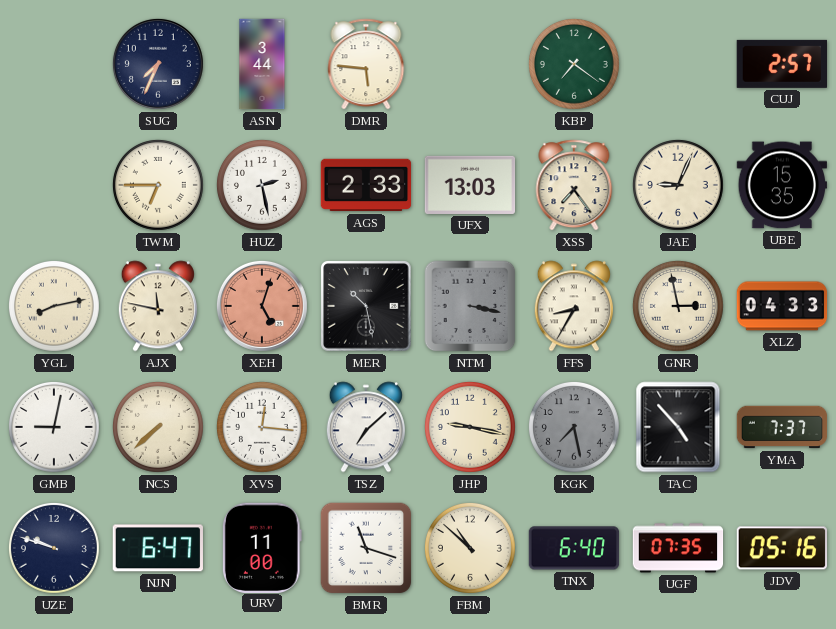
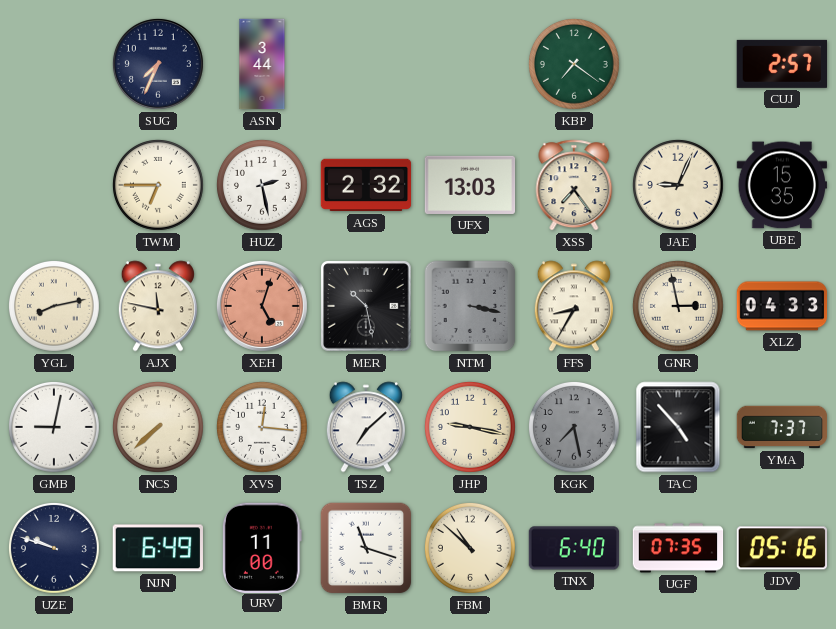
DMR: 5:46 -> none (366, 64)
AGS: 2:33 -> 2:32 (366, 185)
NJN: 6:47 -> 6:49 (158, 548)
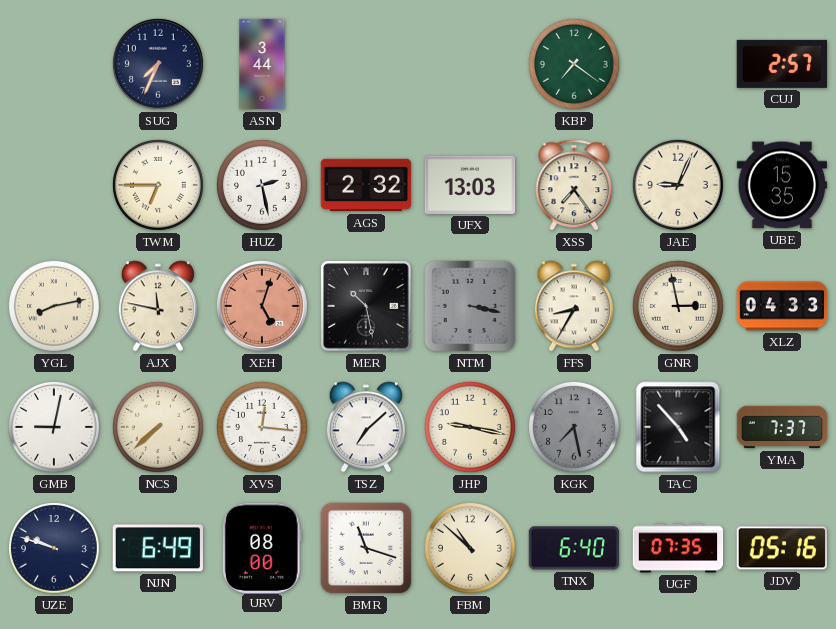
URV: 11:00 -> 08:00 (262, 547)
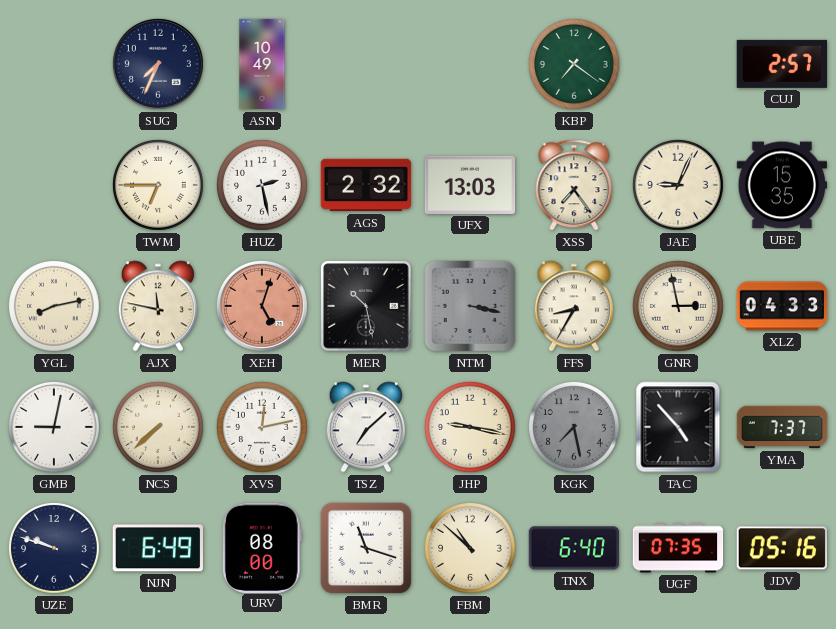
ASN: 3:44 -> 10:49 (262, 64)
XVS: 12:16 -> 12:13 (262, 427)
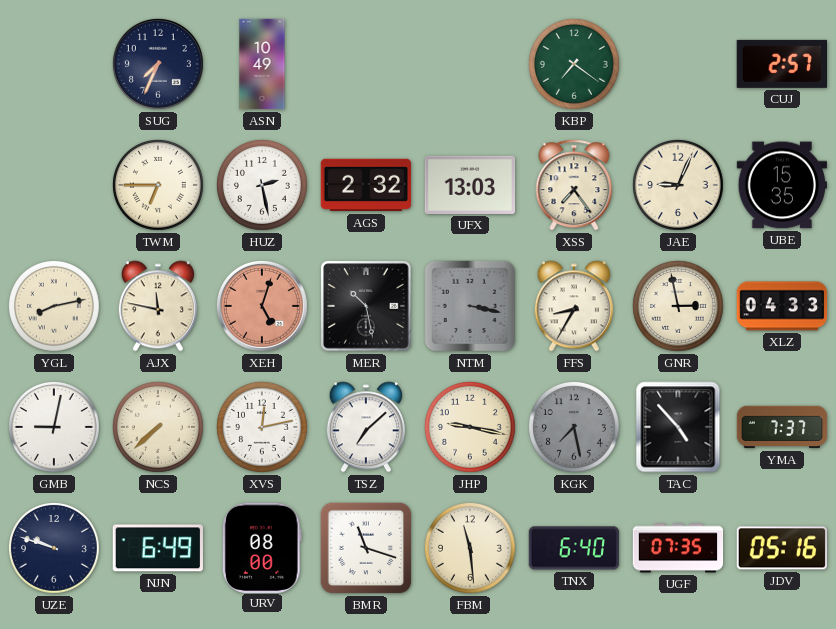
FBM: 10:52 -> 11:29 (470, 548)
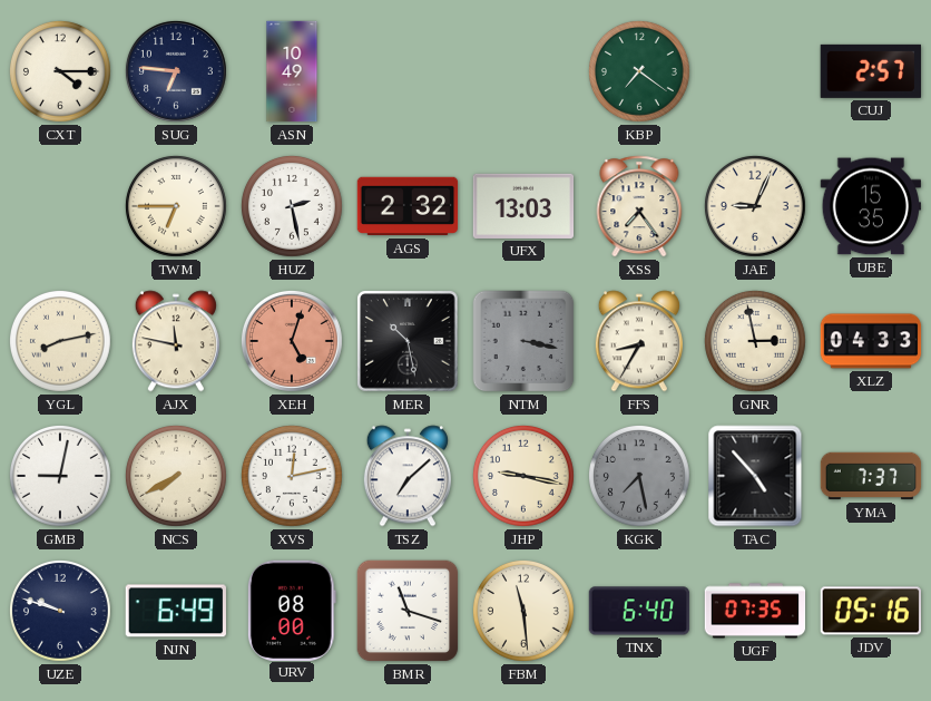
CXT: none -> 4:15 (60, 71)
SUG: 7:34 -> 6:46 (176, 71)
NCS: 7:38 -> 7:40 (176, 476)
